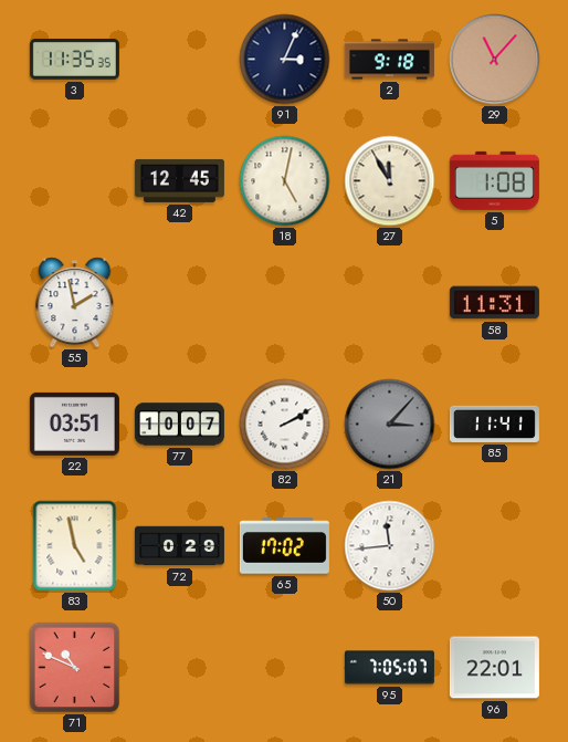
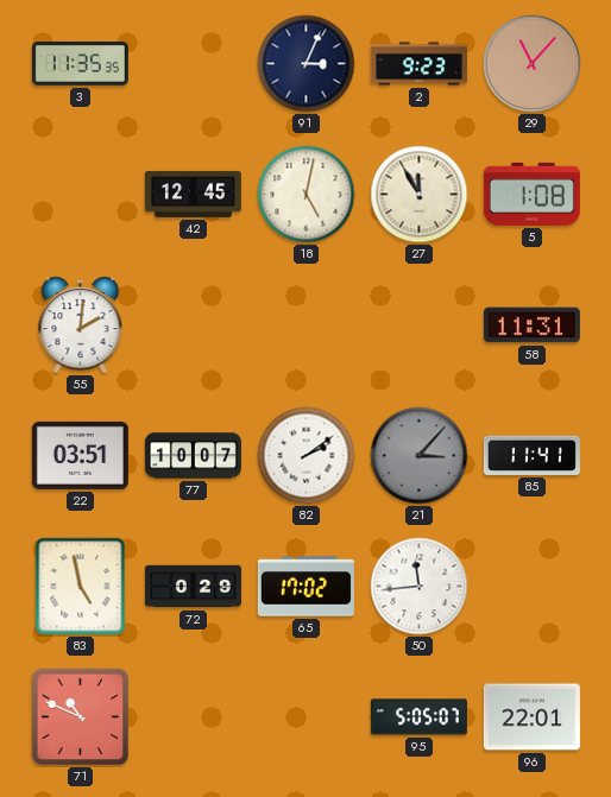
2: 9:18 -> 9:23 (418, 64)
55: 1:58 -> 2:01 (81, 325)
82: 2:10 -> 2:09 (307, 456)
95: 7:05 -> 5:05 (418, 717)
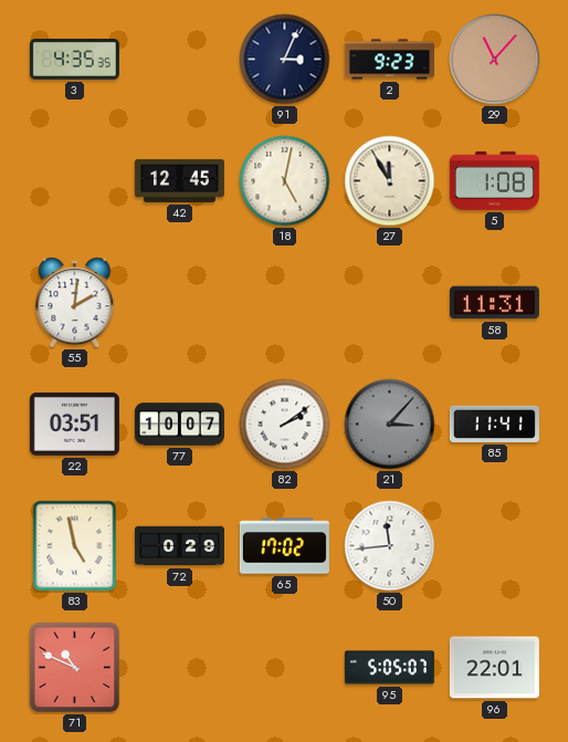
3: 11:35 -> 4:35 (74, 59)
